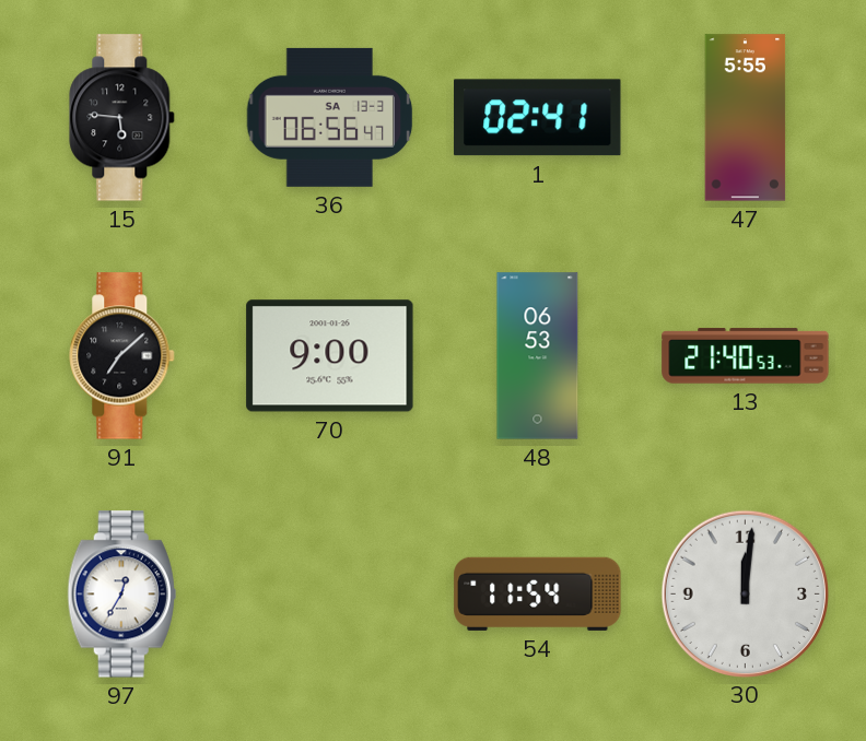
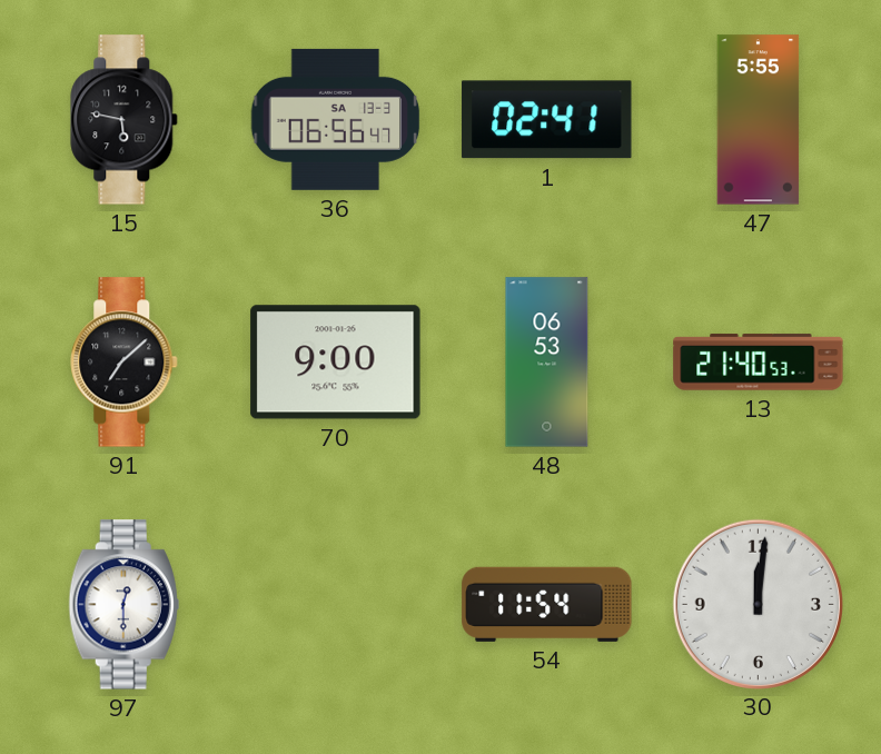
15: 5:46 -> 5:47 (125, 120)
97: 12:35 -> 12:30 (123, 605)
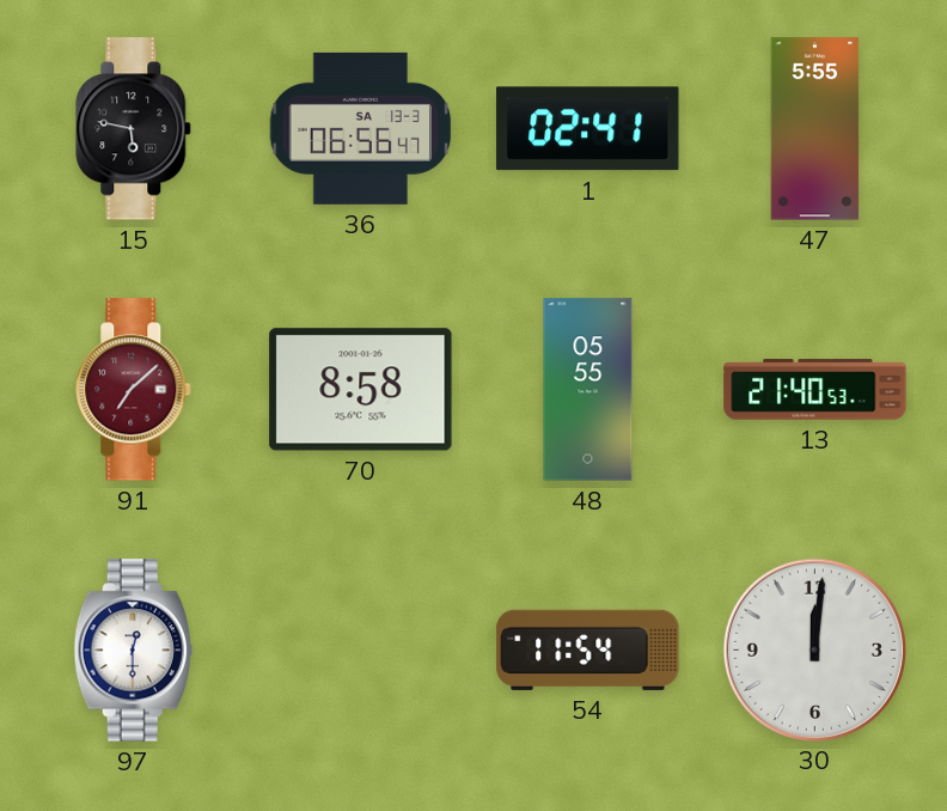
91 dial: black -> burgundy (134, 390)
70: 9:00 -> 8:58 (361, 390)
48: 06:53 -> 05:55 (588, 390)
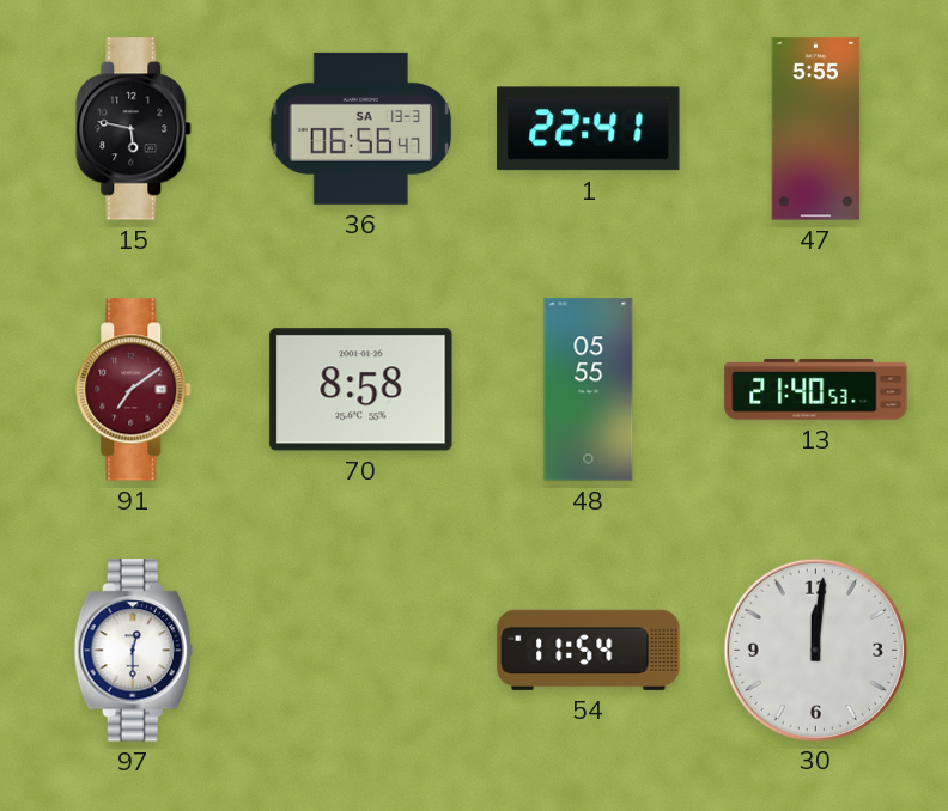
1: 02:41 -> 22:41 (589, 129)
91: 7:08 -> 7:09 (134, 390)
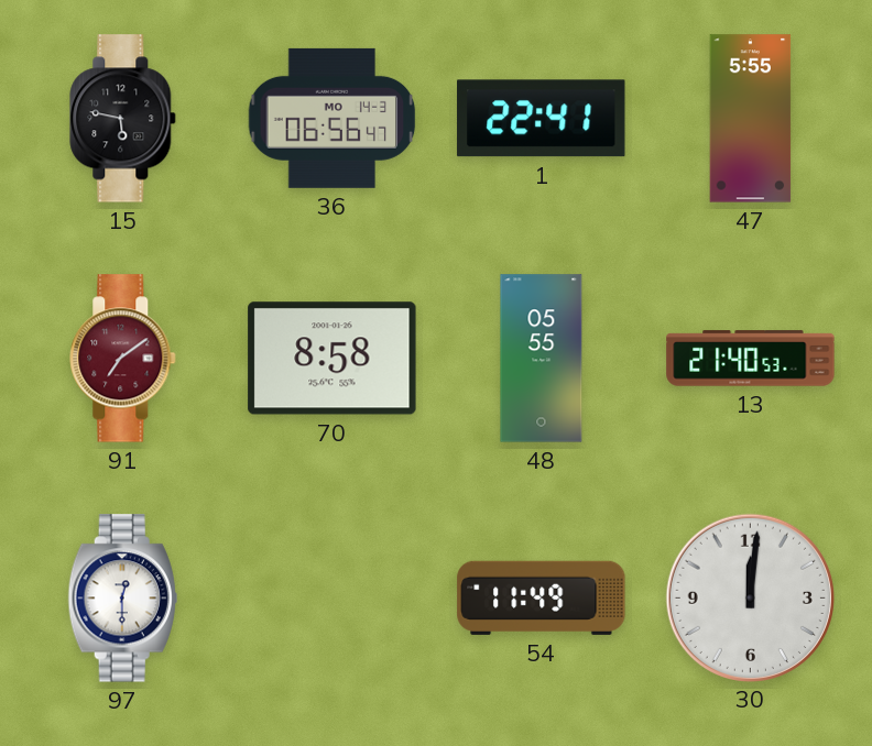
36 date: SA 13-3 -> MO 14-3 (333, 118)
54: 11:54 -> 11:49 (542, 597)
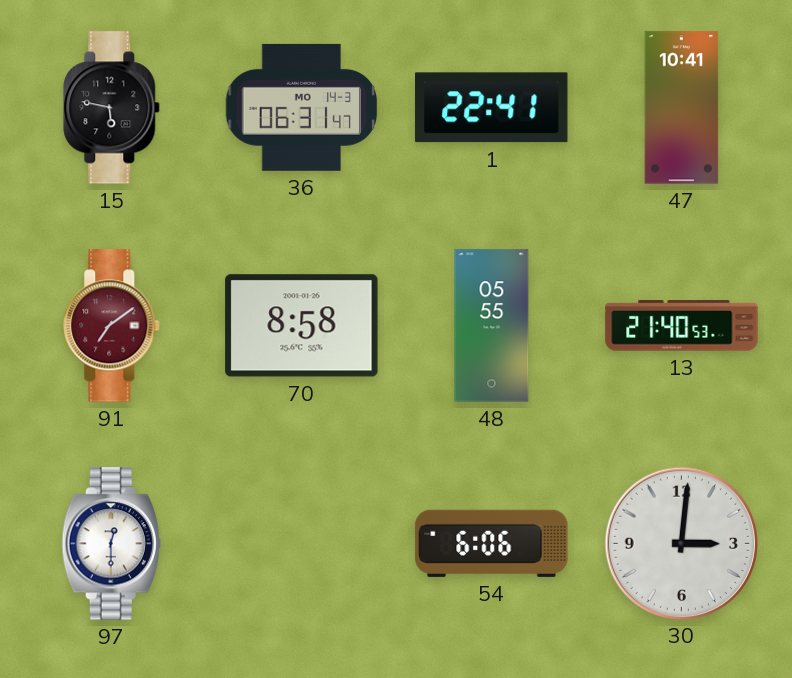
36: 06:56 -> 06:31 (302, 107)
47: 5:55 -> 10:41 (682, 108)
54: 11:49 -> 6:06 (492, 543)
30: 12:01 -> 3:01 (681, 543)
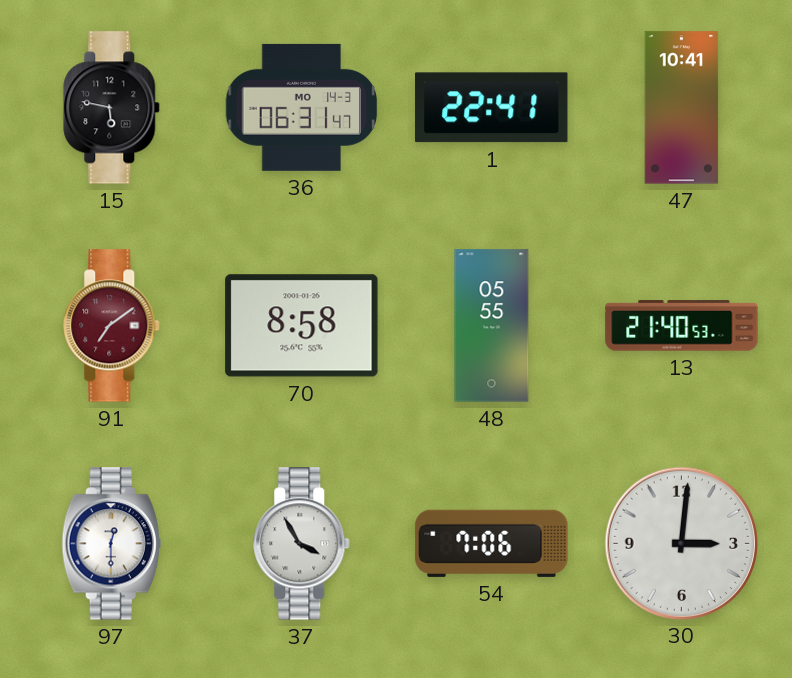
37: none -> 3:55 (302, 544)
54: 6:06 -> 7:06 (492, 543)
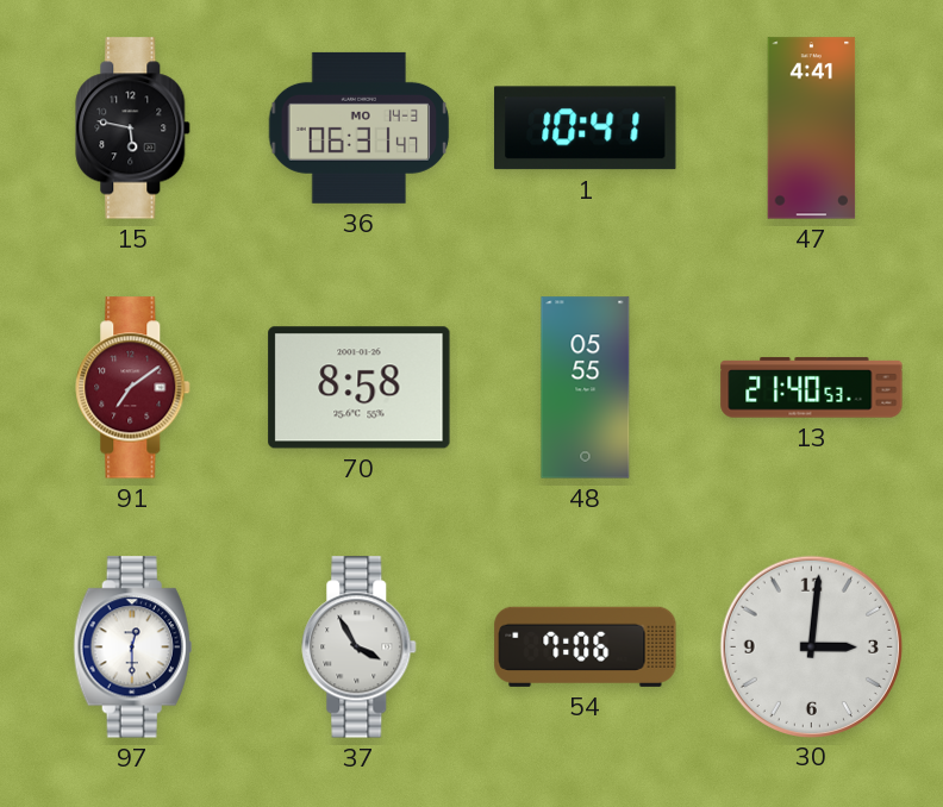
1: 22:41 -> 10:41 (586, 129)
47: 10:41 -> 4:41 (812, 129)
